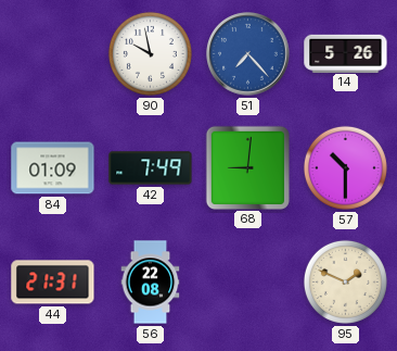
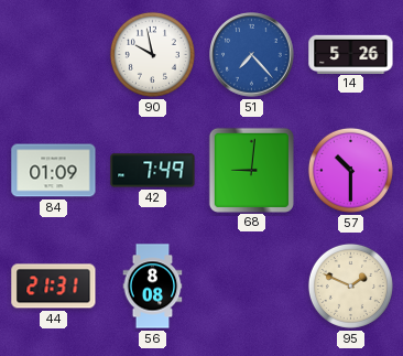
56: 22:08 -> 8:08 (153, 287)
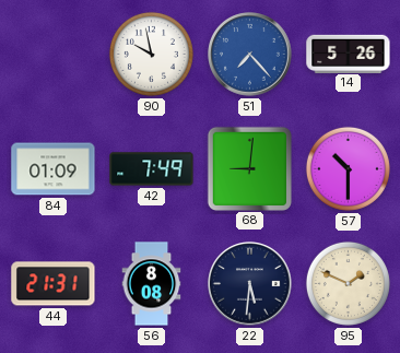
22: none -> 5:31 (250, 284)
